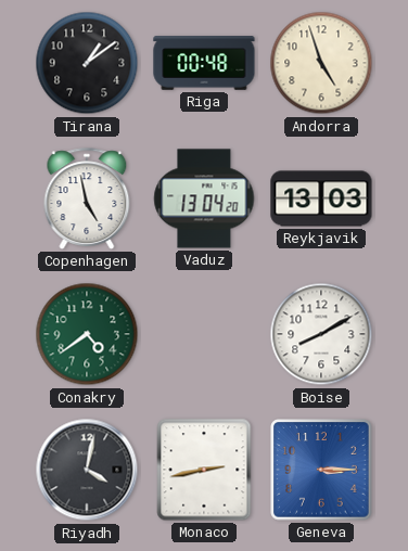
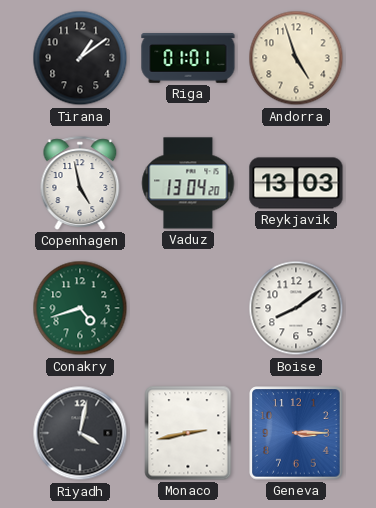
Riga: 00:48 -> 01:01 (188, 58)
Conakry: 4:39 -> 4:42 (80, 308)
Boise: 8:10 -> 8:09 (296, 308)
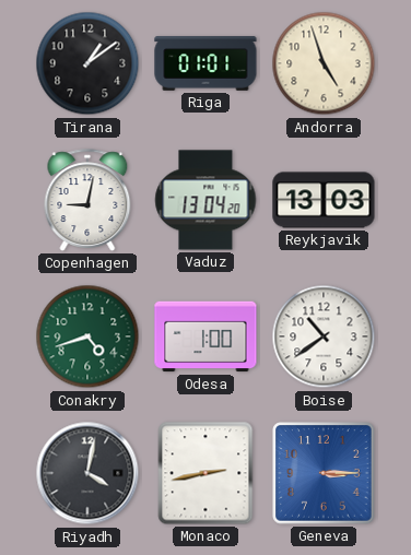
Copenhagen: 4:58 -> 9:02 (87, 200)
Odesa: none -> 1:00 (205, 336)
Boise: 8:09 -> 10:39 (324, 336)
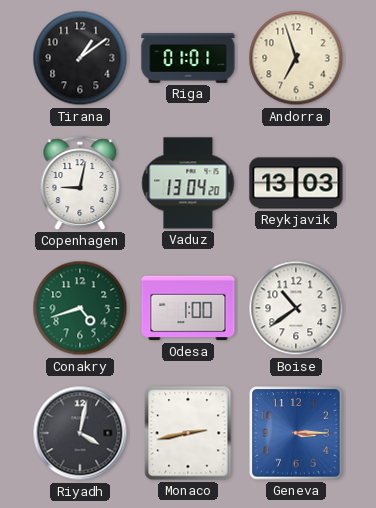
Andorra: 4:57 -> 6:57 (296, 58)
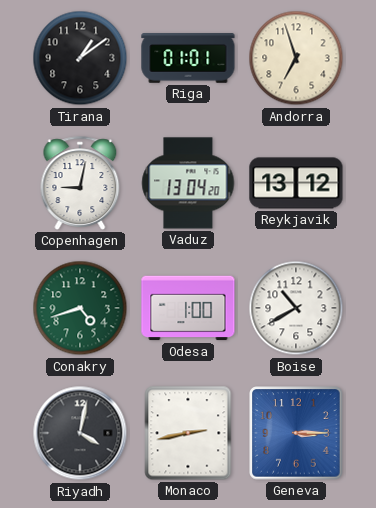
Reykjavik: 13:03 -> 13:12 (296, 183)
Boise: 10:39 -> 10:40 (296, 308)
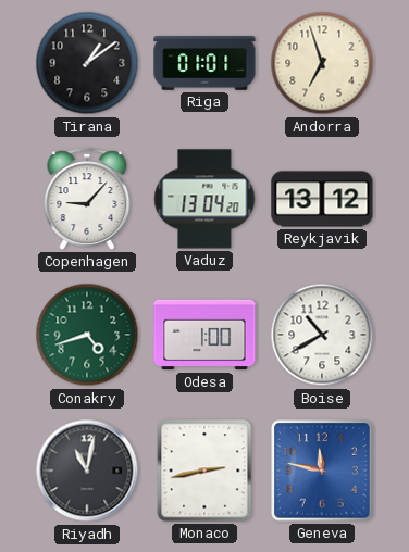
Copenhagen: 9:02 -> 9:07 (87, 199)
Riyadh: 4:02 -> 11:02 (87, 471)
Geneva: 3:15 -> 11:47 (322, 471)
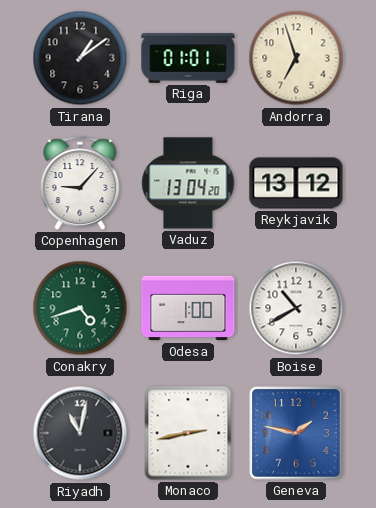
Geneva: 11:47 -> 1:47 (296, 433)
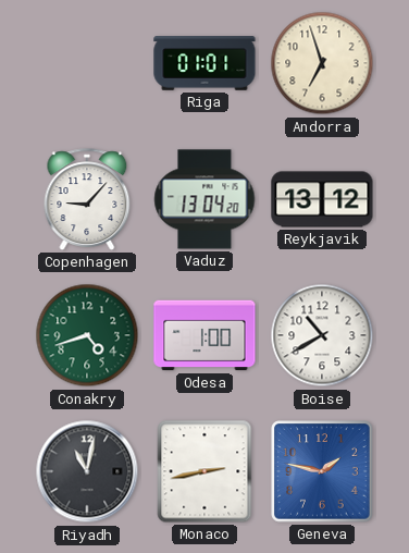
Tirana: 1:09 -> none (80, 58)
